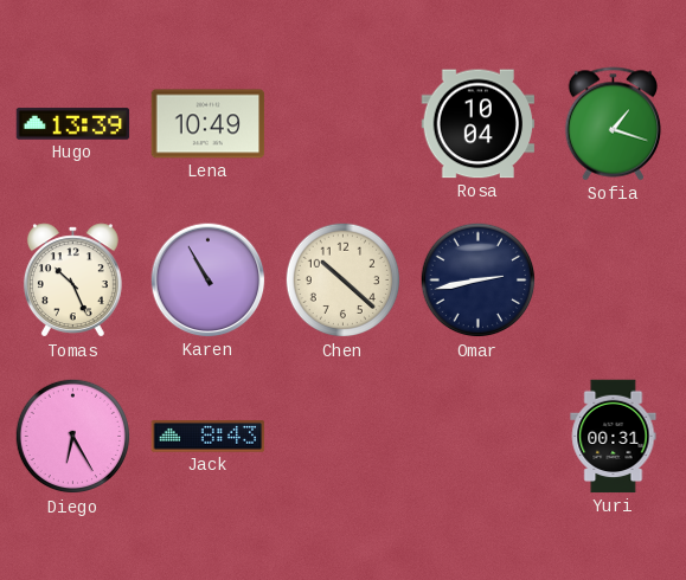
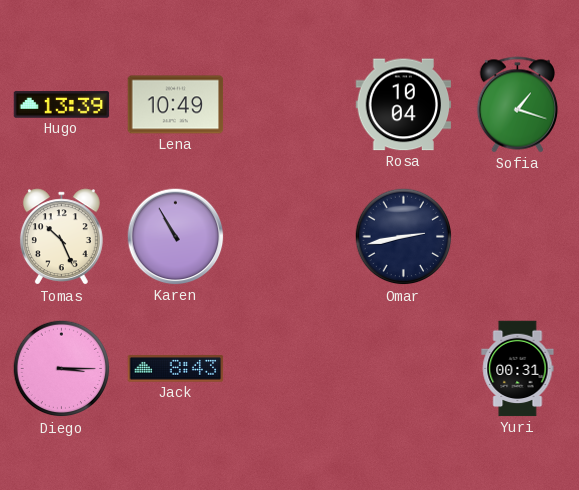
Chen: 10:22 -> none (344, 281)
Diego: 6:25 -> 3:15 (62, 369)
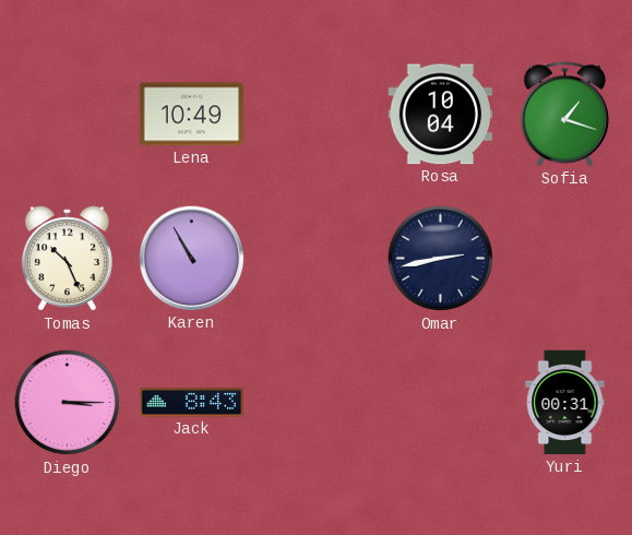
Hugo: 13:39 -> none (62, 105)
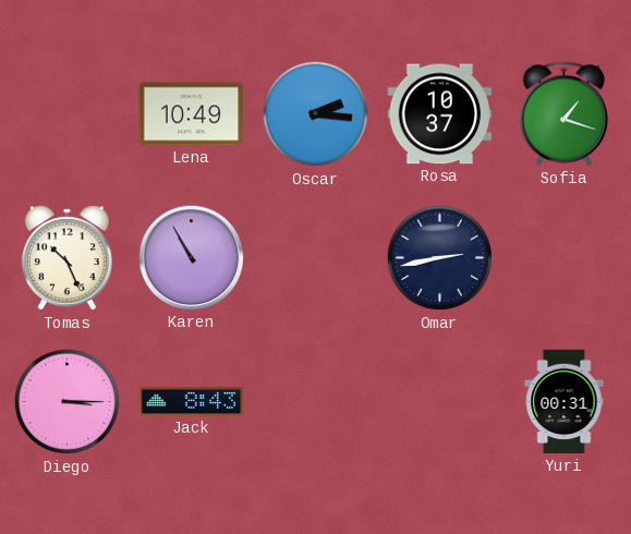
Oscar: none -> 2:16 (316, 114)
Rosa: 10:04 -> 10:37 (440, 114)
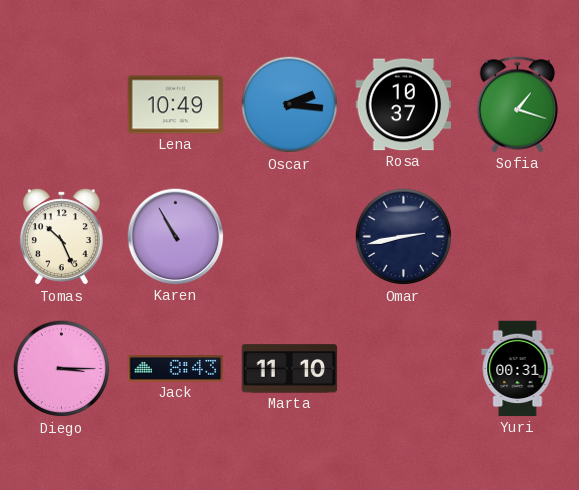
Marta: none -> 11:10 (290, 369)
